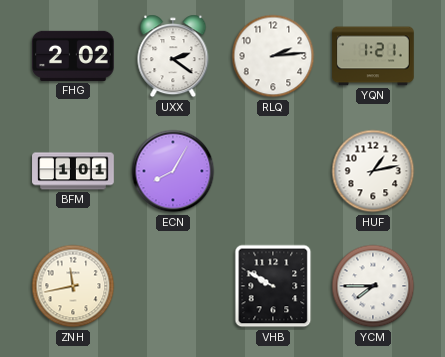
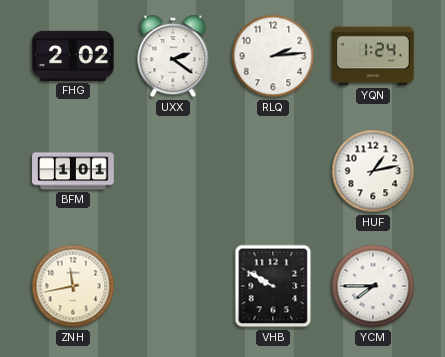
YQN: 1:21 -> 1:24 (373, 56)
ECN: 8:05 -> none (173, 171)
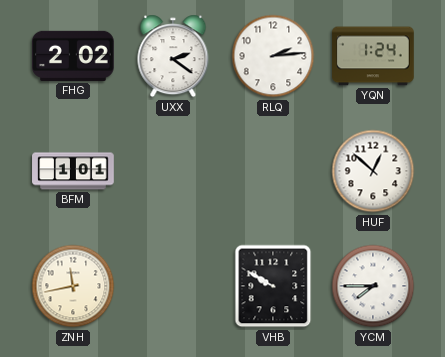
HUF: 1:13 -> 12:52 (373, 171)
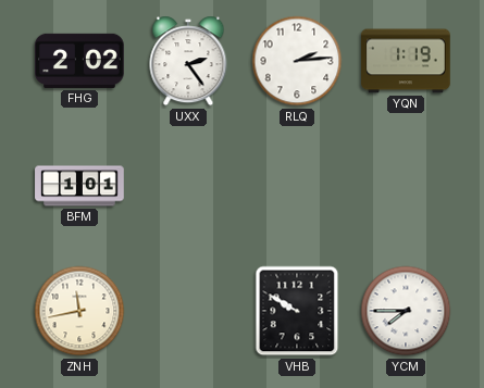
UXX: 2:21 -> 2:24 (188, 61)
YQN: 1:24 -> 1:19 (406, 61)
HUF: 12:52 -> none (373, 171)
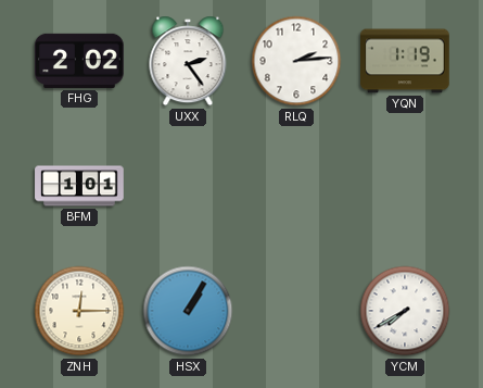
ZNH: 11:43 -> 12:15 (79, 311)
HSX: none -> 1:05 (188, 311)
VHB: 9:50 -> none (297, 311)
YCM: 7:45 -> 7:40 (405, 311)
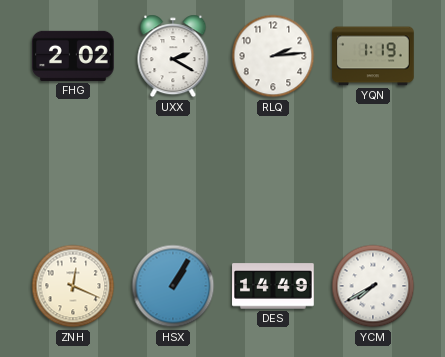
UXX: 2:24 -> 2:20 (173, 56)
BFM: 1:01 -> none (79, 186)
ZNH: 12:15 -> 12:19 (73, 286)
DES: none -> 14:49 (273, 286)
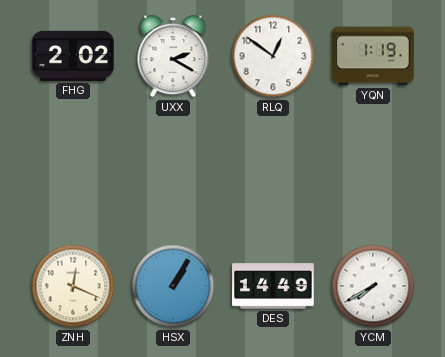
RLQ: 2:14 -> 12:51 (273, 56)
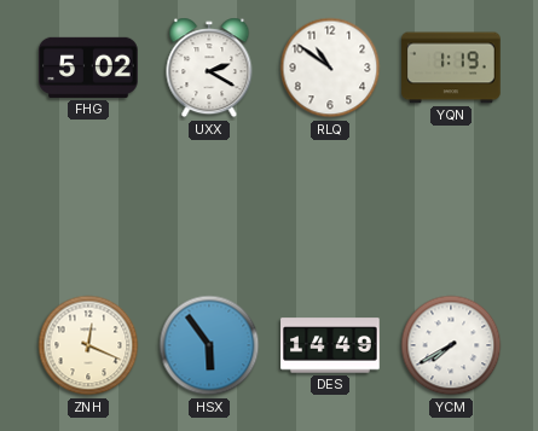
FHG: 2:02 -> 5:02 (88, 68)
RLQ: 12:51 -> 10:51 (330, 68)
HSX: 1:05 -> 5:54 (209, 345)
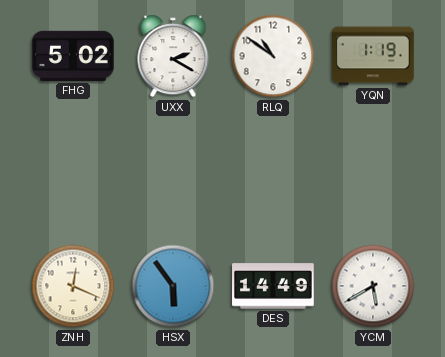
YCM: 7:40 -> 5:40 (373, 286)
